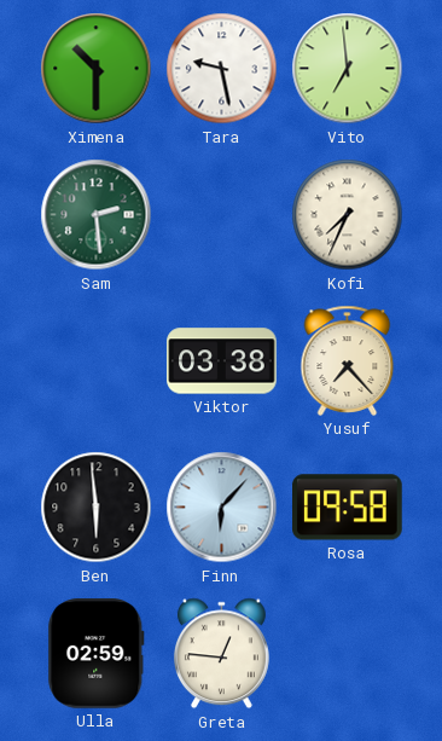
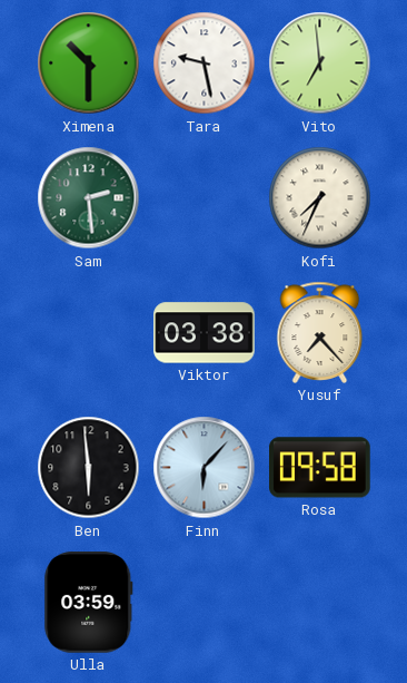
Ulla: 02:59 -> 03:59 (89, 603)
Greta: 12:46 -> none (221, 654)
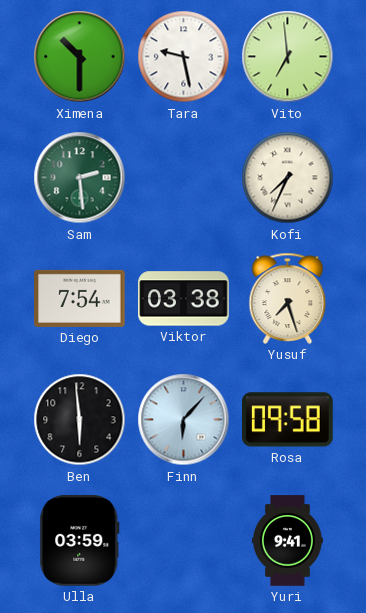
Diego: none -> 7:54 (80, 298)
Yusuf: 7:23 -> 7:27 (288, 298)
Yuri: none -> 9:41 (287, 541)
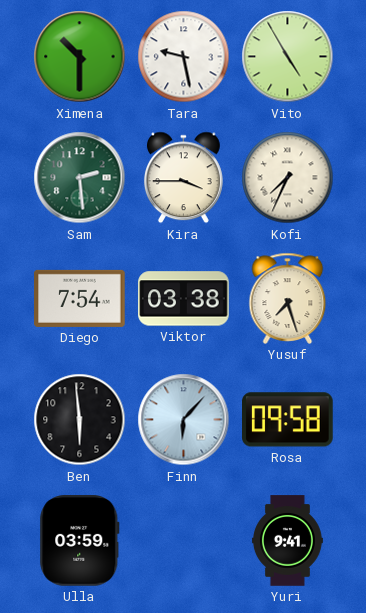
Vito: 6:59 -> 4:55 (288, 57)
Kira: none -> 3:45 (183, 178)
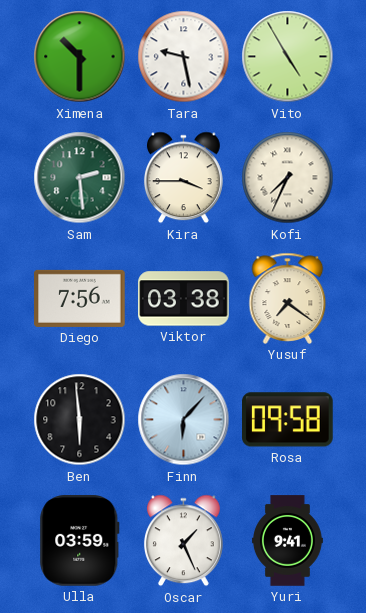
Diego: 7:54 -> 7:56 (80, 298)
Yusuf: 7:27 -> 7:21 (288, 298)
Oscar: none -> 1:26 (183, 541)
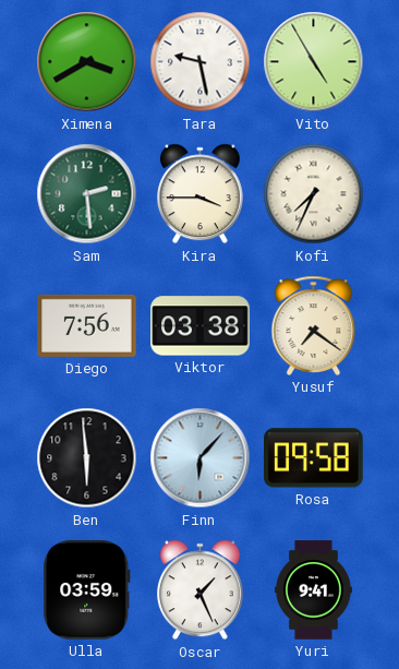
Ximena: 10:30 -> 3:40 (87, 62)
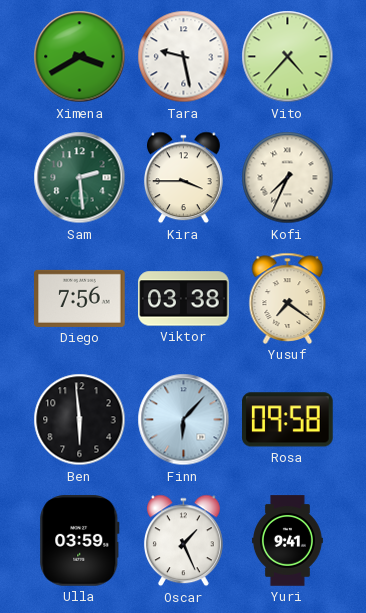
Vito: 4:55 -> 4:37 (288, 57)
